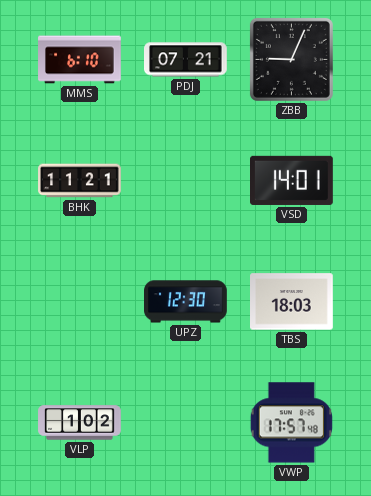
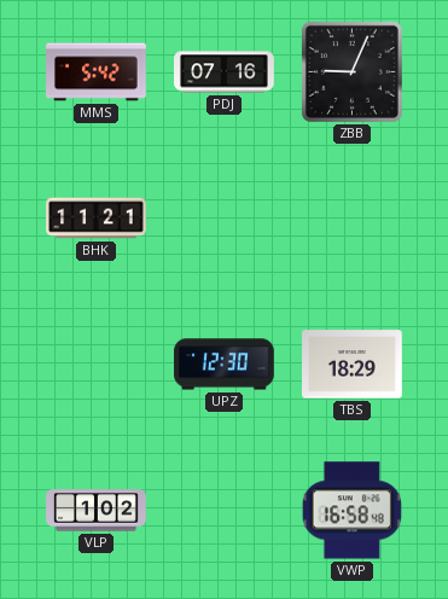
MMS: 6:10 -> 5:42 (97, 72)
PDJ: 07:21 -> 07:16 (225, 72)
VSD: 14:01 -> none (292, 180)
TBS: 18:03 -> 18:29 (353, 365)
VWP: 17:57 -> 16:58 (351, 511)
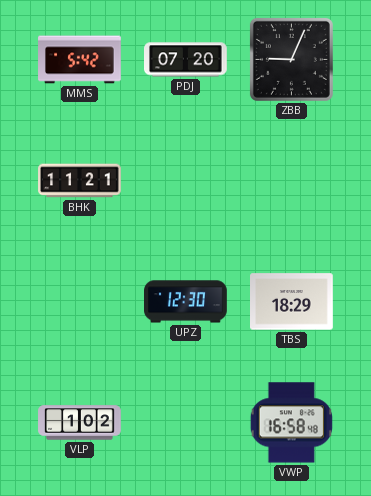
PDJ: 07:16 -> 07:20 (186, 60)
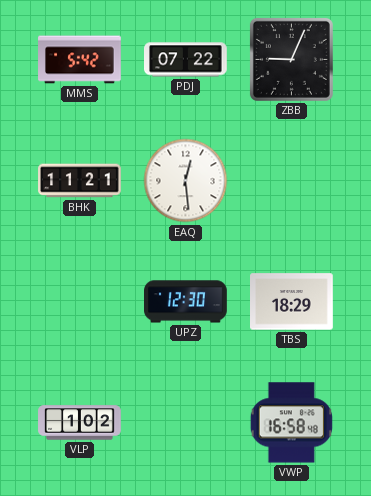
PDJ: 07:20 -> 07:22 (186, 60)
EAQ: none -> 12:29 (186, 181)
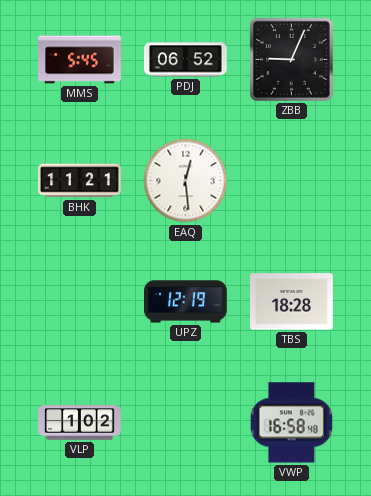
MMS: 5:42 -> 5:45 (80, 60)
PDJ: 07:22 -> 06:52 (186, 60)
UPZ: 12:30 -> 12:19 (186, 302)
TBS: 18:29 -> 18:28 (292, 302)
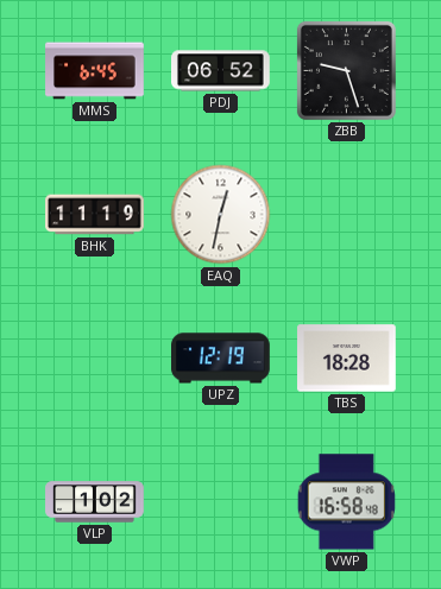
MMS: 5:45 -> 6:45 (95, 71)
ZBB: 9:04 -> 9:27 (346, 70)
BHK: 11:21 -> 11:19 (95, 215)
EAQ: 12:29 -> 12:32 (221, 215)
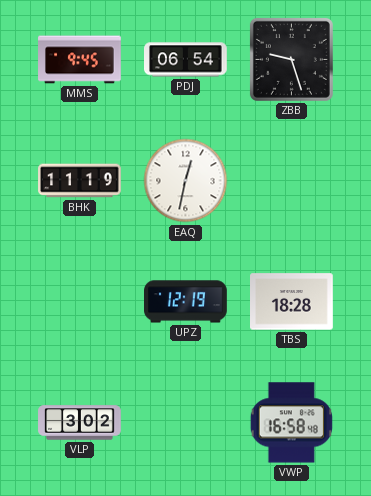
MMS: 6:45 -> 9:45 (80, 60)
PDJ: 06:52 -> 06:54 (186, 60)
VLP: 1:02 -> 3:02 (80, 423)
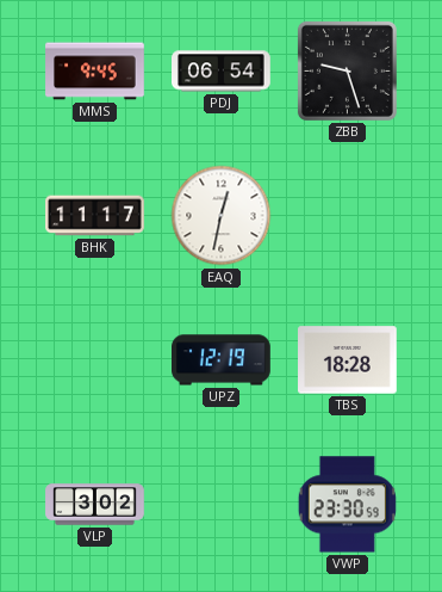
BHK: 11:19 -> 11:17 (95, 216)
VWP: 16:58 -> 23:30 (347, 505)
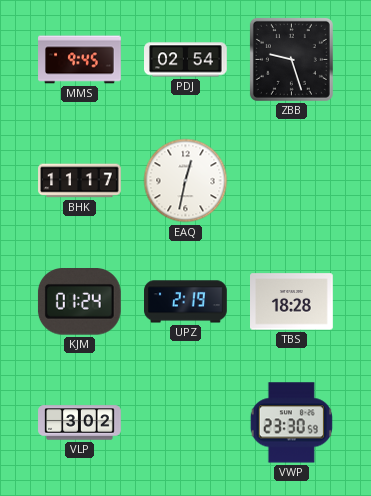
PDJ: 06:54 -> 02:54 (186, 60)
KJM: none -> 01:24 (79, 302)
UPZ: 12:19 -> 2:19 (186, 302)
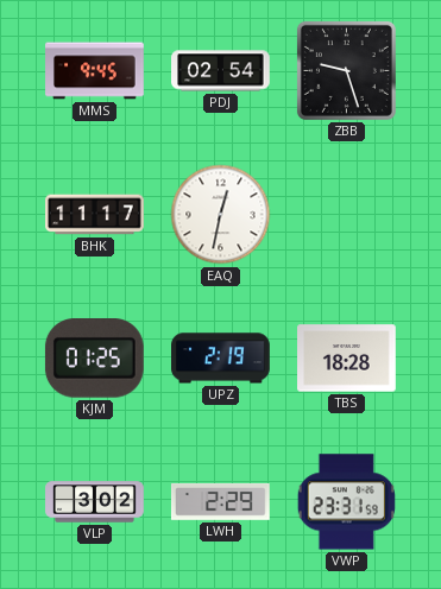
KJM: 01:24 -> 01:25 (94, 359)
LWH: none -> 2:29 (220, 501)
VWP: 23:30 -> 23:31 (346, 502)
